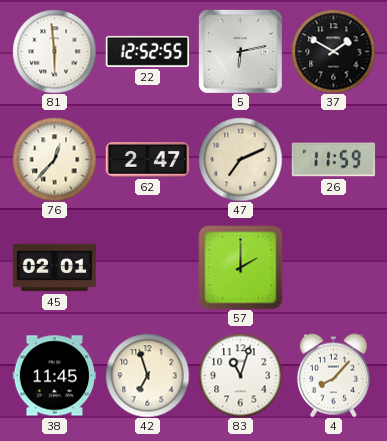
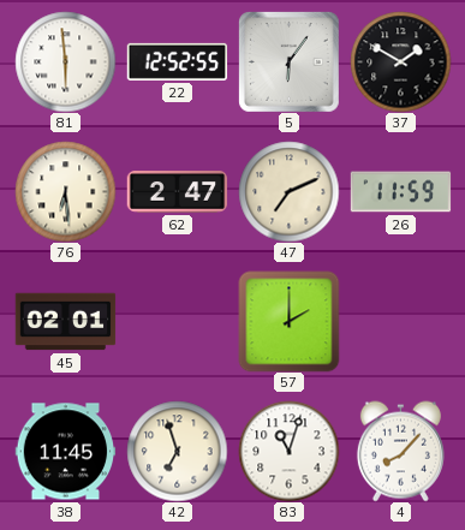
5: 6:13 -> 6:06 (288, 61)
76: 12:37 -> 6:29 (65, 191)
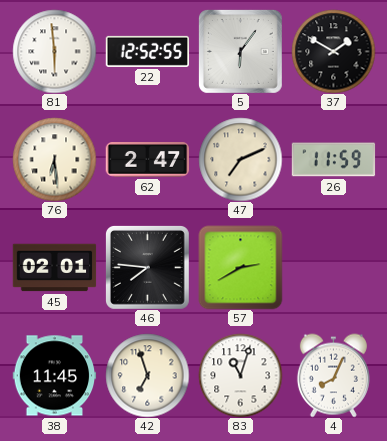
46: none -> 7:46 (147, 267)
57: 2:00 -> 2:40 (240, 267)
4: 8:07 -> 8:04 (333, 375)
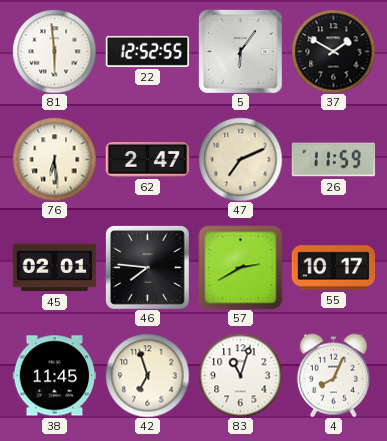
55: none -> 10:17 (333, 268)
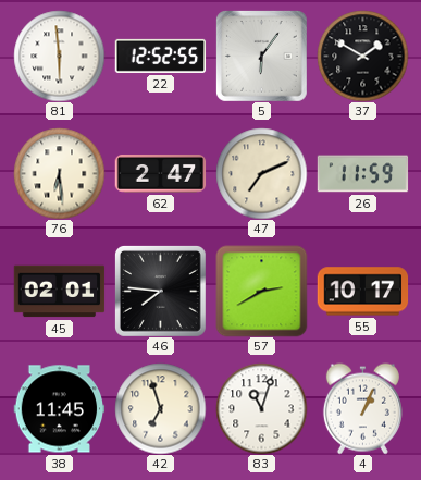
4: 8:04 -> 1:04 (362, 408)
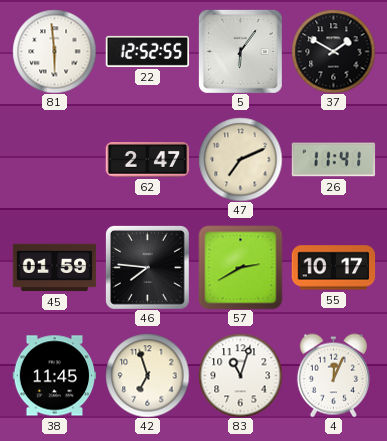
76: 6:29 -> none (59, 173)
26: 11:59 -> 11:41 (333, 160)
45: 02:01 -> 01:59 (54, 268)
4: 1:04 -> 12:04 (333, 375)
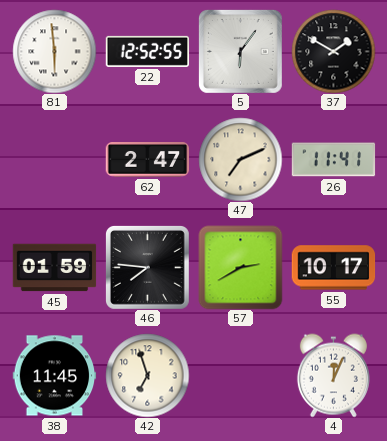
83: 11:03 -> none (240, 375)
